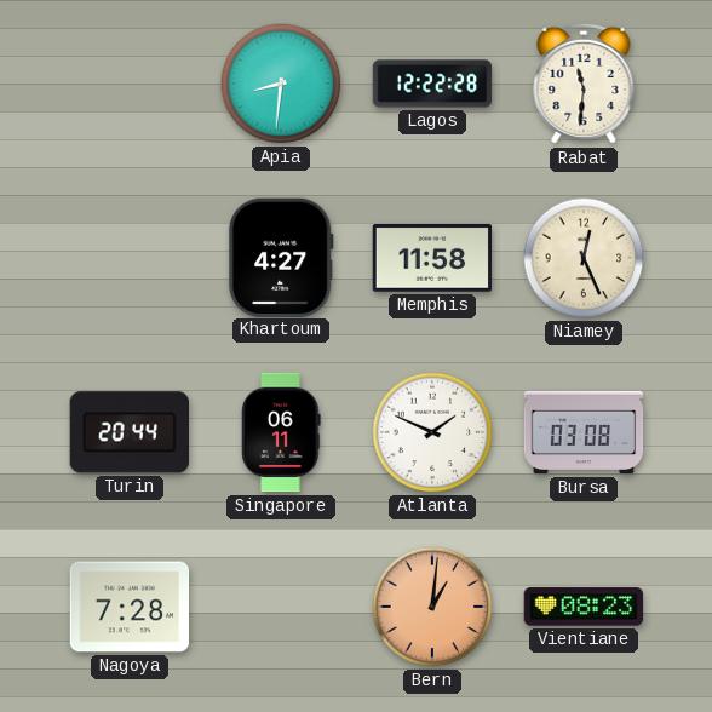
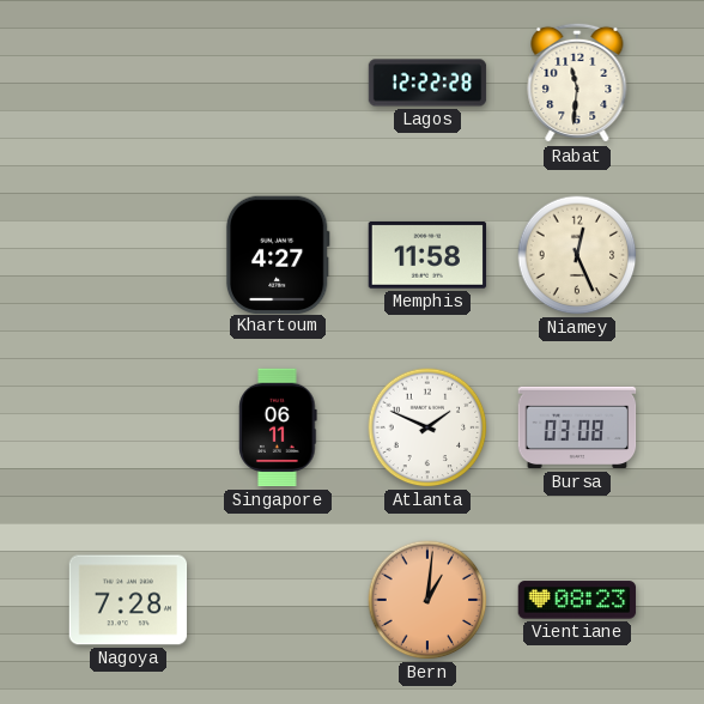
Apia: 8:31 -> none (281, 84)
Turin: 20:44 -> none (128, 432)
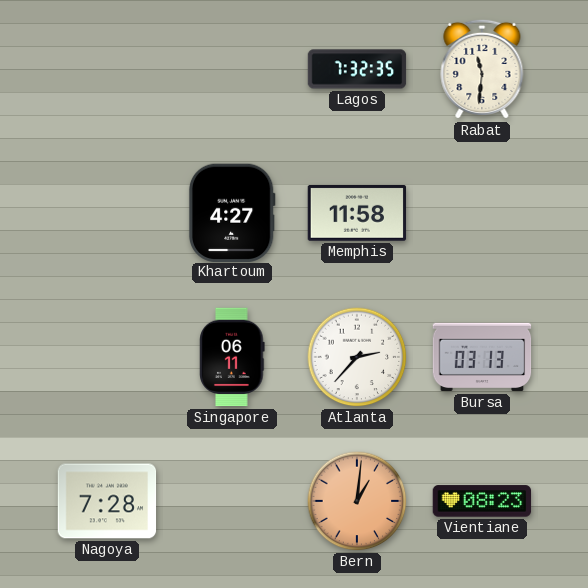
Lagos: 12:22 -> 7:32 (357, 69)
Niamey: 12:26 -> none (577, 255)
Atlanta: 1:49 -> 2:37 (357, 357)
Bursa: 03:08 -> 03:13 (482, 357)
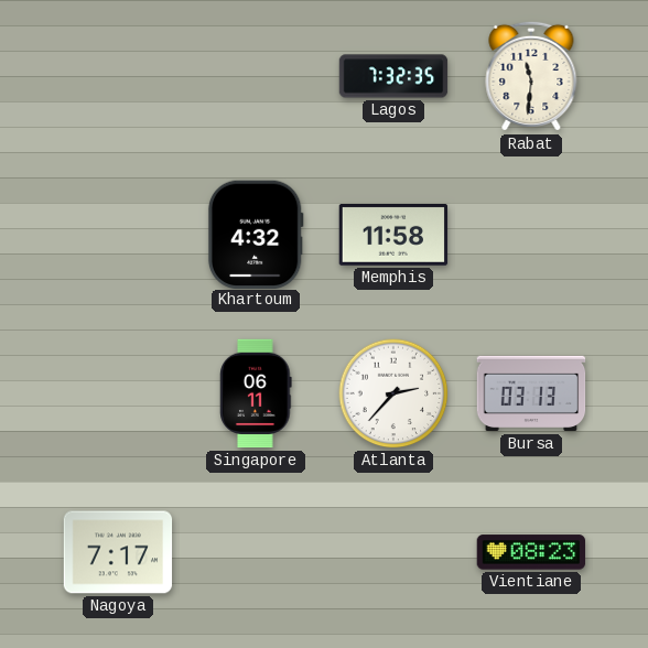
Khartoum: 4:27 -> 4:32 (256, 234)
Nagoya: 7:28 -> 7:17 (118, 552)
Bern: 1:01 -> none (357, 501)
